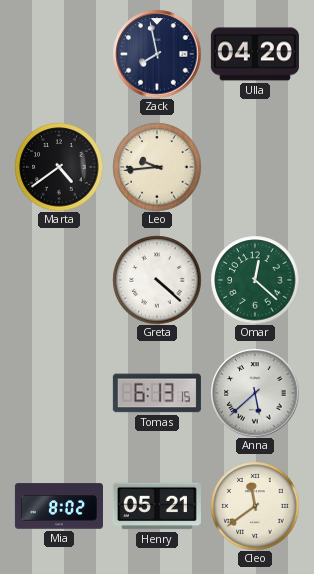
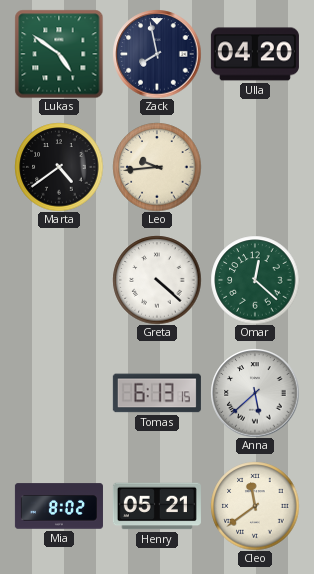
Lukas: none -> 4:51 (59, 54)
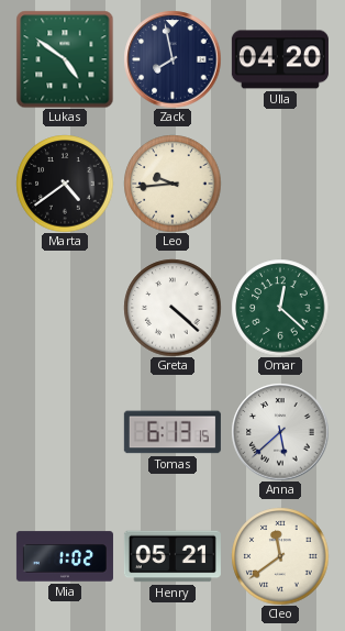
Mia: 8:02 -> 1:02 (65, 556)
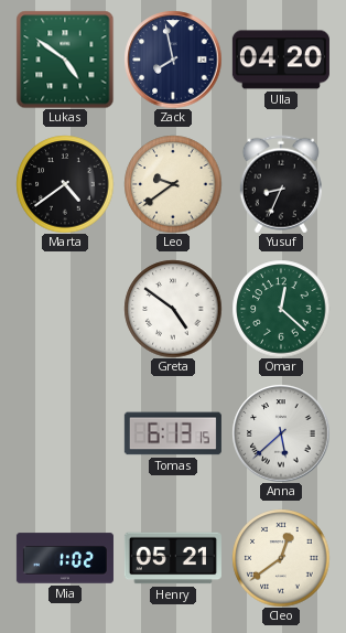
Leo: 9:44 -> 9:39 (173, 184)
Yusuf: none -> 8:34 (281, 184)
Greta: 4:22 -> 4:51 (173, 309)
Cleo: 11:39 -> 12:39 (281, 558)
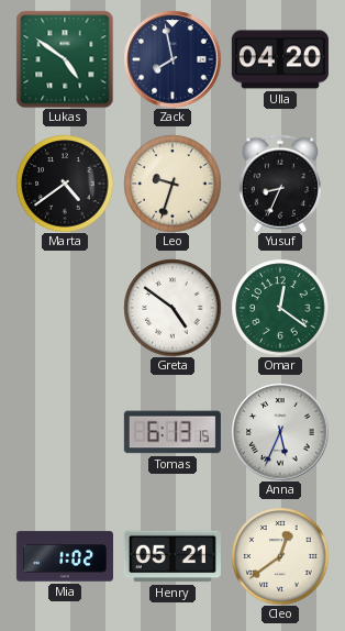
Leo: 9:39 -> 9:33 (172, 184)
Omar: 12:22 -> 12:21 (280, 308)
Anna: 5:38 -> 5:34 (280, 432)
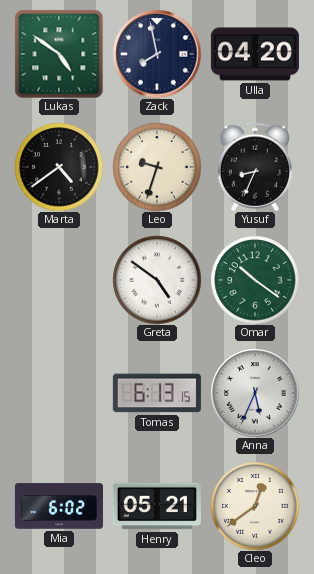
Omar: 12:21 -> 10:21 (255, 280)
Mia: 1:02 -> 6:02 (59, 506)
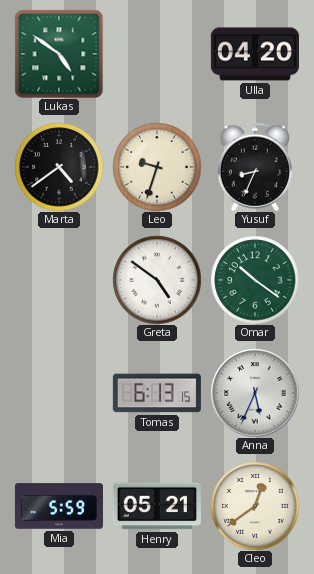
Zack: 7:58 -> none (157, 54)
Mia: 6:02 -> 5:59 (59, 506)
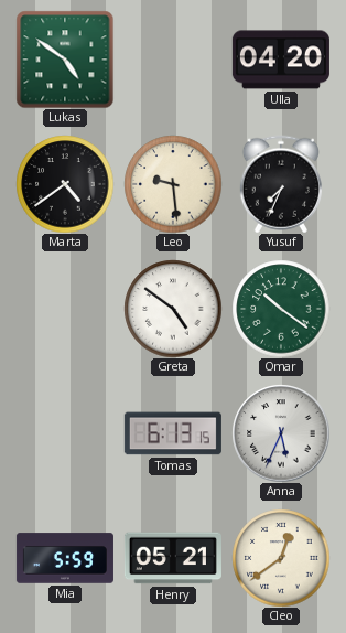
Leo: 9:33 -> 9:29 (173, 184)
Yusuf: 8:34 -> 7:34 (281, 184)
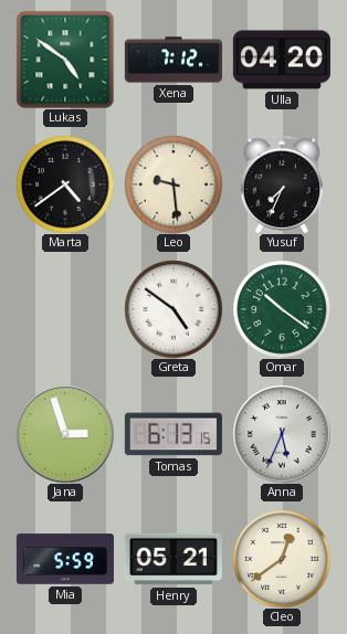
Xena: none -> 7:12 (173, 60)
Jana: none -> 2:57 (65, 434)
